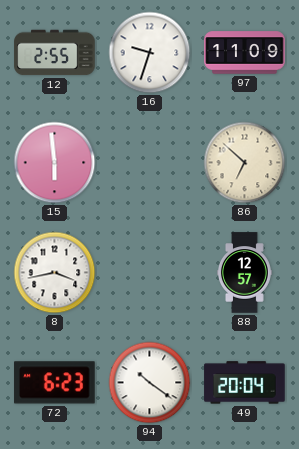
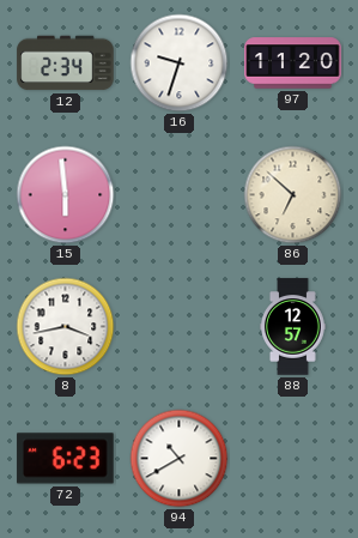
12: 2:55 -> 2:34 (66, 64)
97: 11:09 -> 11:20 (293, 64)
94: 10:21 -> 10:40 (180, 459)
49: 20:04 -> none (245, 383)
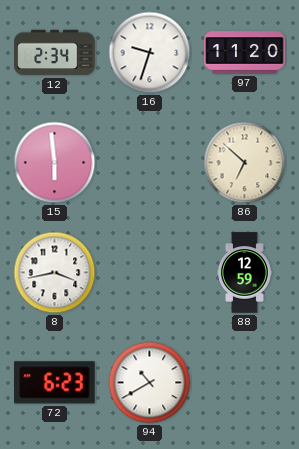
88: 12:57 -> 12:59 (245, 273)
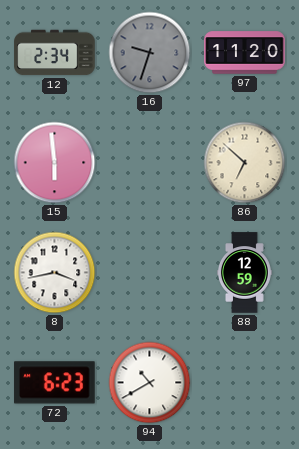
16 dial: white -> grey (150, 53)
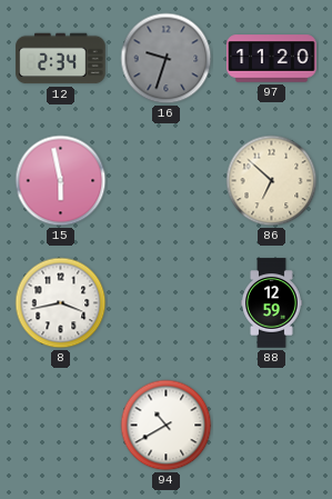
15: 5:59 -> 5:58 (61, 181)
72: 6:23 -> none (55, 383)
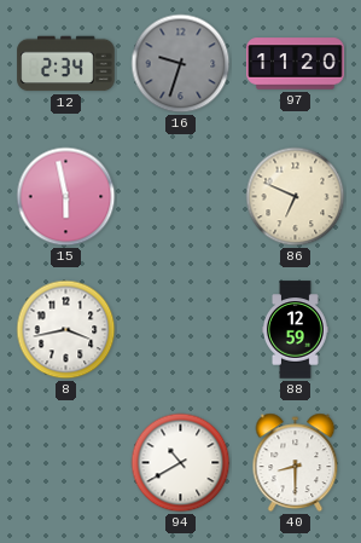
86: 6:52 -> 6:49 (296, 197)
40: none -> 8:30 (296, 463)
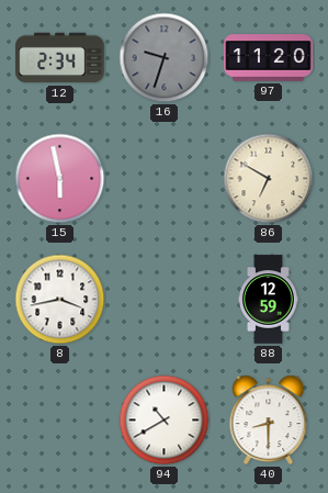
86: 6:49 -> 6:50 (269, 179)
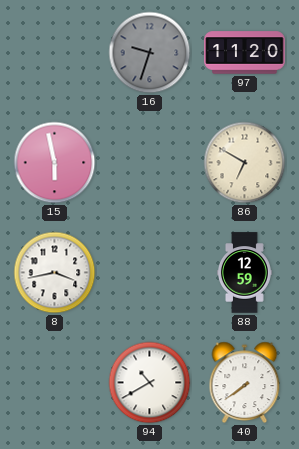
12: 2:34 -> none (60, 58)
40: 8:30 -> 7:39 (245, 383)
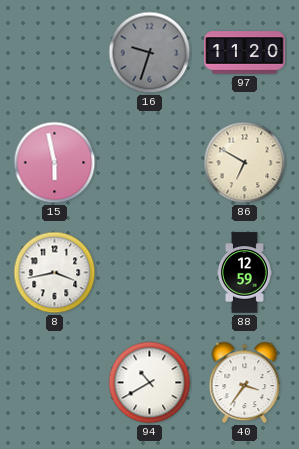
40: 7:39 -> 3:36 (245, 383)
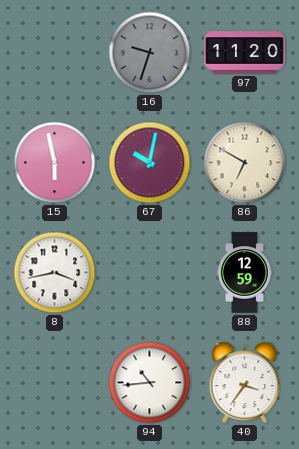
67: none -> 10:02 (150, 163)
94: 10:40 -> 10:44 (150, 383)
